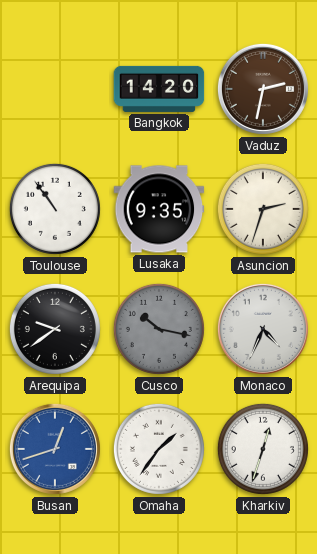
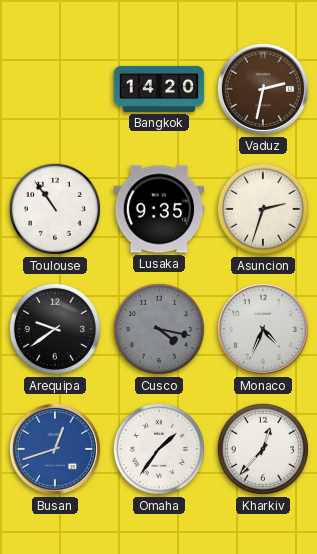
Cusco: 10:17 -> 4:17 (159, 329)
Kharkiv: 12:33 -> 12:37 (263, 449)
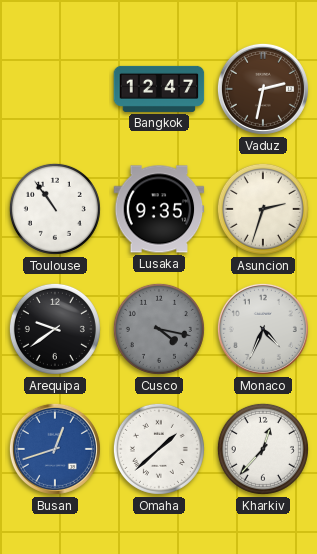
Bangkok: 14:20 -> 12:47 (159, 89)
Omaha: 1:36 -> 1:38 (159, 449)
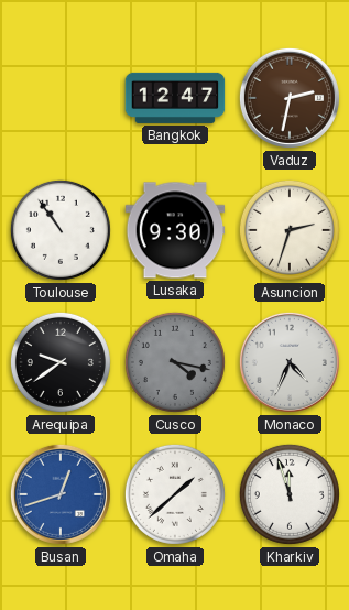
Lusaka: 9:35 -> 9:30 (175, 230)
Kharkiv: 12:37 -> 11:57 (290, 494)
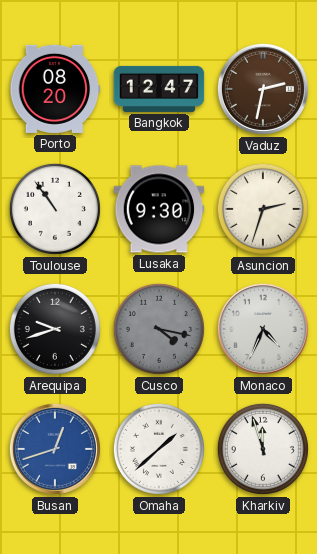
Porto: none -> 08:20 (55, 89)
Arequipa: 9:39 -> 9:42 (55, 329)
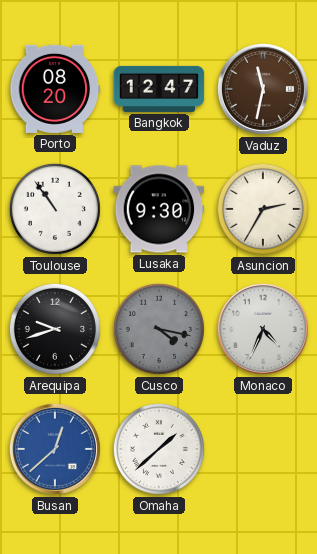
Vaduz: 2:32 -> 11:32 (263, 89)
Asuncion: 2:33 -> 2:35 (263, 209)
Busan: 12:42 -> 12:38 (55, 449)
Kharkiv: 11:57 -> none (263, 449)
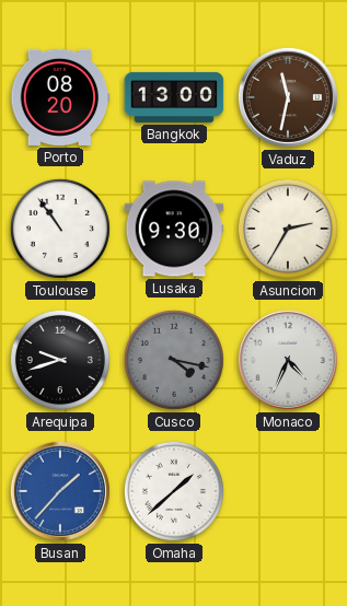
Bangkok: 12:47 -> 13:00 (174, 97)
Busan: 12:38 -> 1:37 (60, 491)
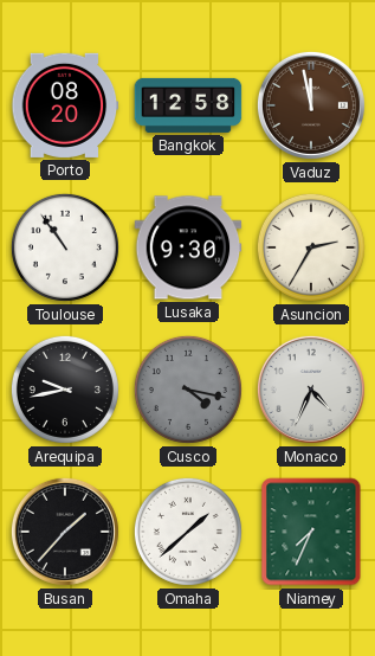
Bangkok: 13:00 -> 12:58 (188, 105)
Vaduz: 11:32 -> 11:58 (311, 105)
Arequipa: 9:42 -> 9:43 (65, 390)
Busan dial: blue -> black (65, 532)
Niamey: none -> 7:34 (311, 532)
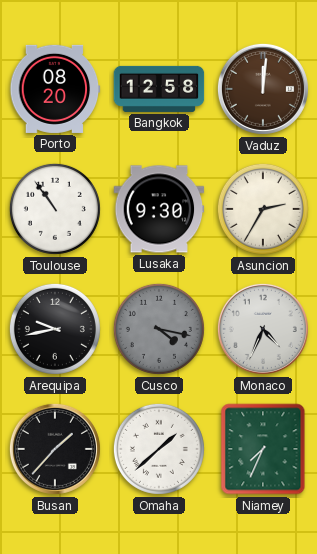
Vaduz: 11:58 -> 12:01 (263, 89)
